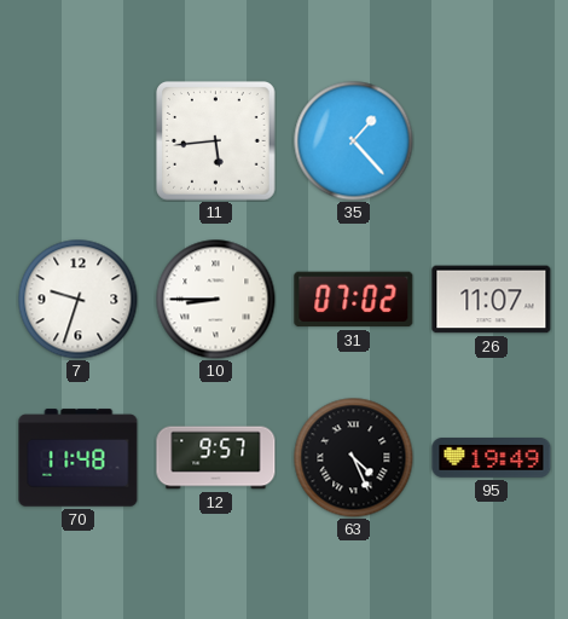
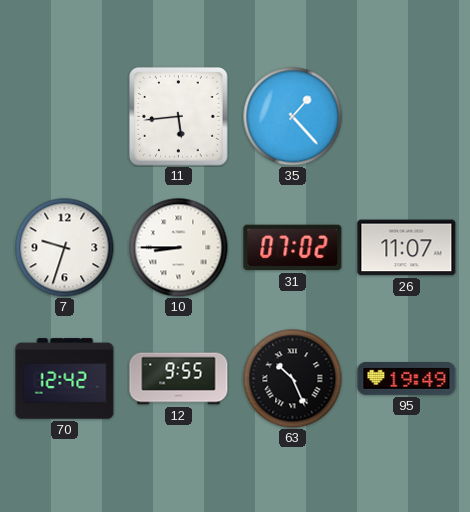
70: 11:48 -> 12:42 (65, 379)
12: 9:57 -> 9:55 (179, 379)
63: 4:26 -> 10:26 (293, 379)
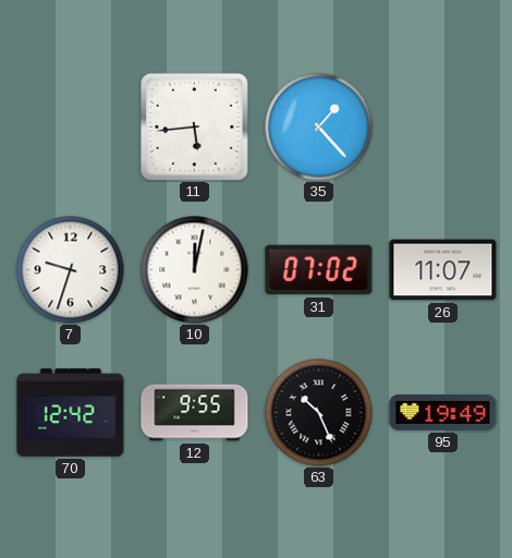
10: 8:45 -> 12:02 (195, 270)
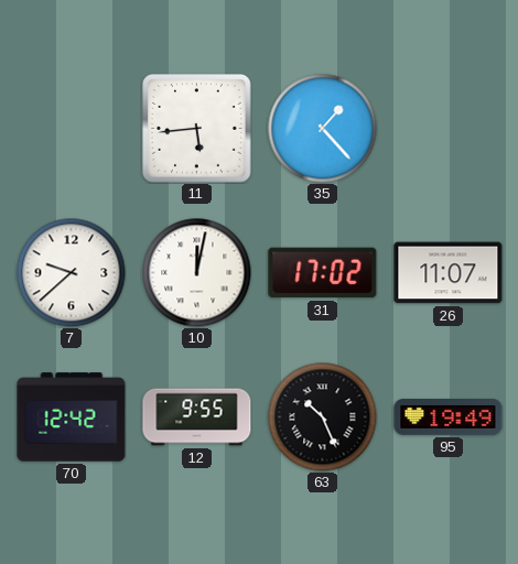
7: 9:33 -> 9:38 (72, 273)
31: 07:02 -> 17:02 (323, 273)
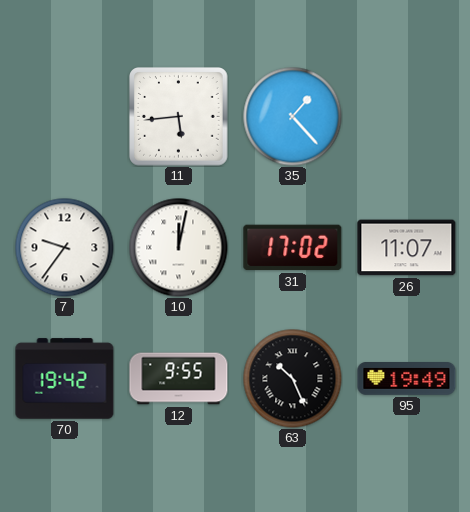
7: 9:38 -> 9:36 (65, 248)
70: 12:42 -> 19:42 (65, 379)
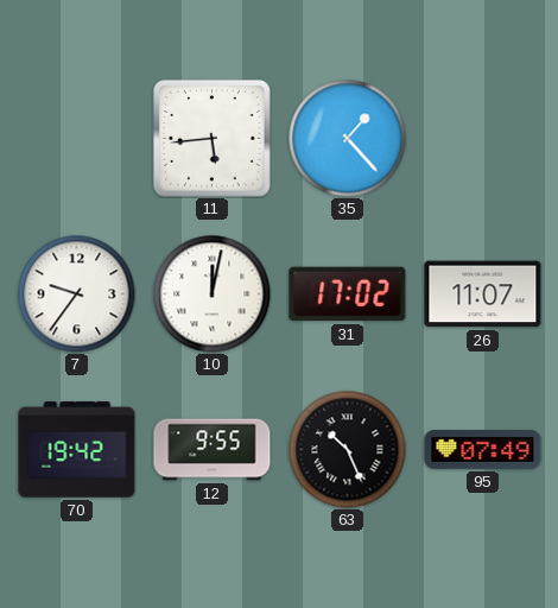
95: 19:49 -> 07:49 (483, 450)
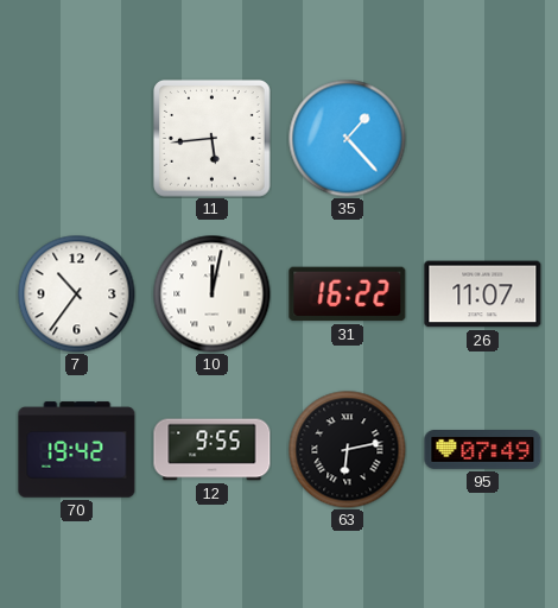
7: 9:36 -> 10:36 (77, 294)
31: 17:02 -> 16:22 (348, 294)
63: 10:26 -> 6:13 (348, 450)
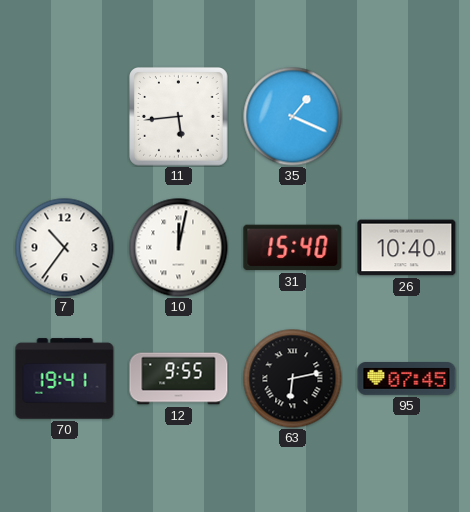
35: 1:23 -> 1:19 (293, 117)
31: 16:22 -> 15:40 (293, 248)
26: 11:07 -> 10:40 (407, 248)
70: 19:42 -> 19:41 (65, 379)
95: 07:49 -> 07:45 (407, 379)
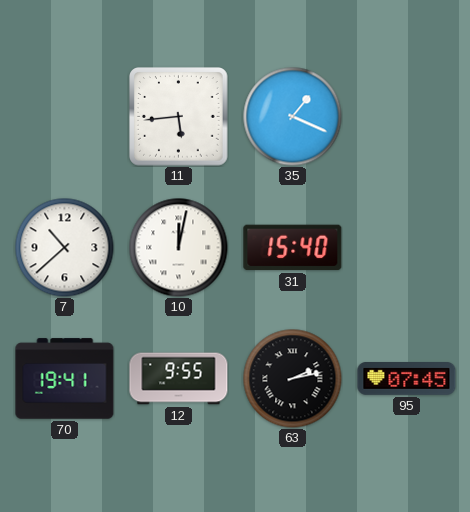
7: 10:36 -> 10:38 (65, 248)
26: 10:40 -> none (407, 248)
63: 6:13 -> 2:13 (293, 379)
